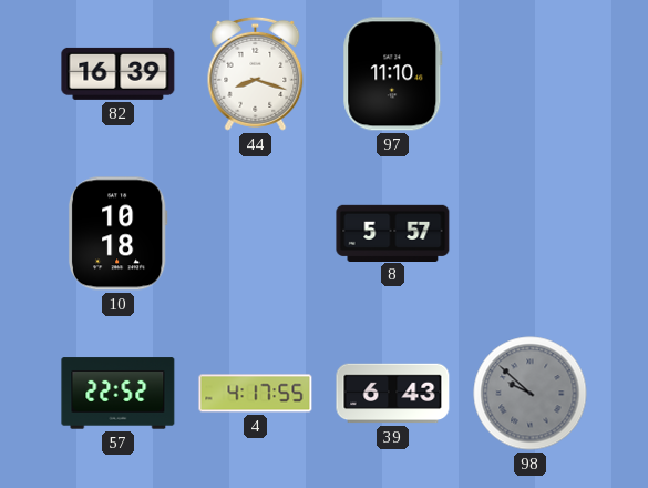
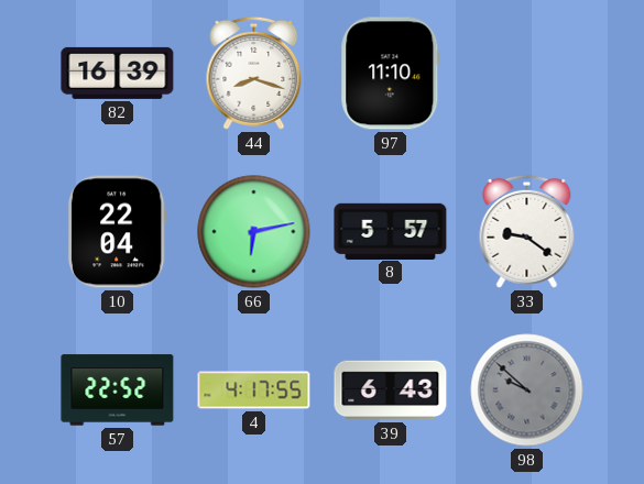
10: 10:18 -> 22:04 (117, 232)
66: none -> 6:13 (254, 232)
33: none -> 9:21 (527, 231)
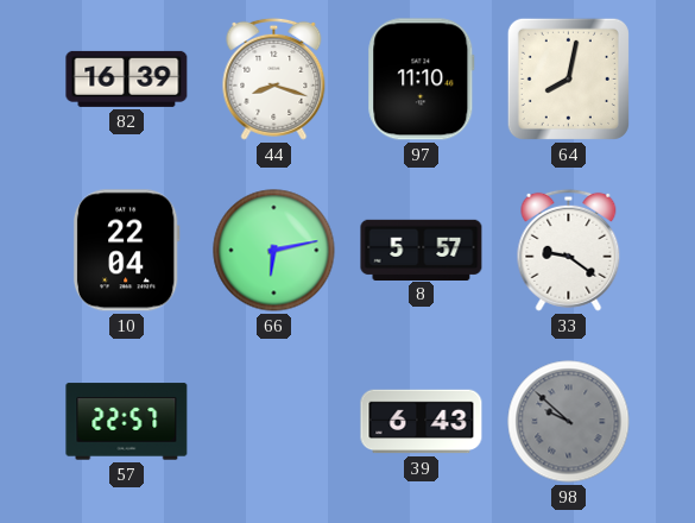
64: none -> 8:02 (568, 78)
57: 22:52 -> 22:57 (127, 422)
4: 4:17 -> none (254, 391)
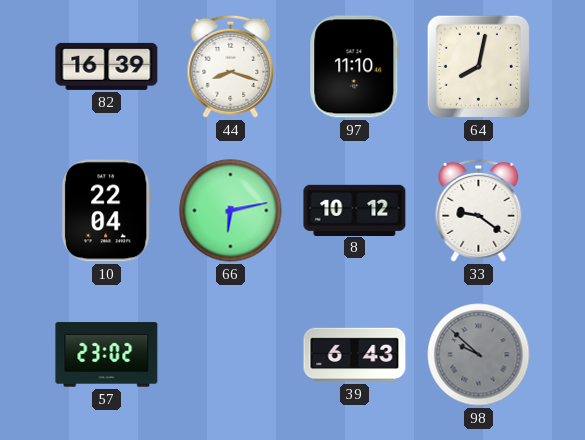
8: 5:57 -> 10:12 (355, 210)
57: 22:57 -> 23:02 (107, 355)
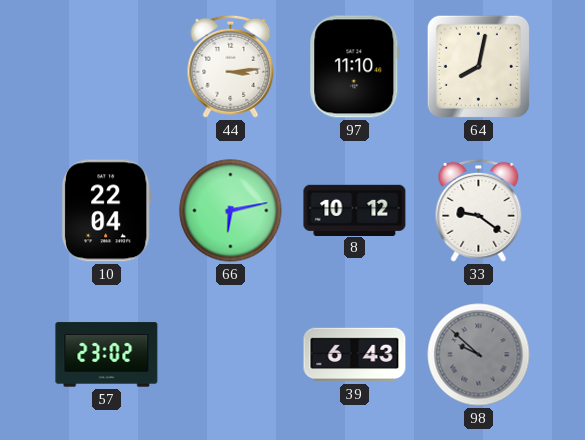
82: 16:39 -> none (107, 66)
44: 8:18 -> 3:14 (231, 66)
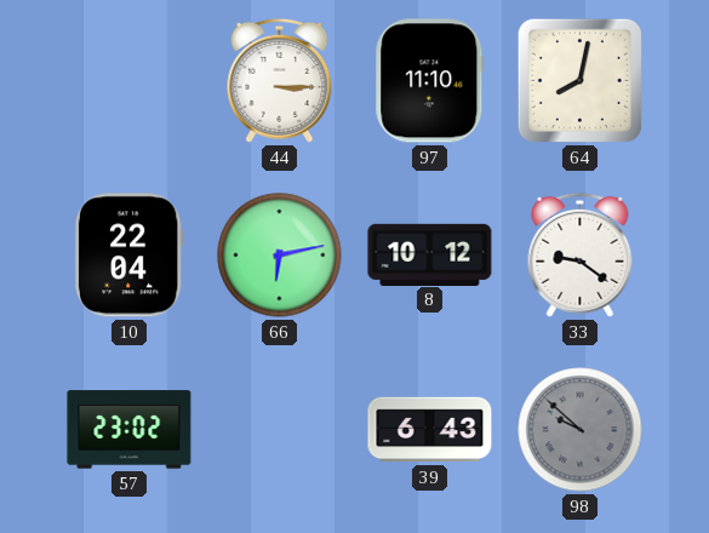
44: 3:14 -> 3:15 (280, 80)
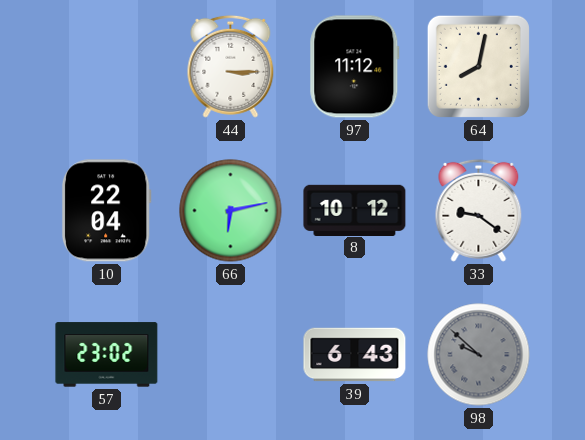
97: 11:10 -> 11:12 (355, 67)
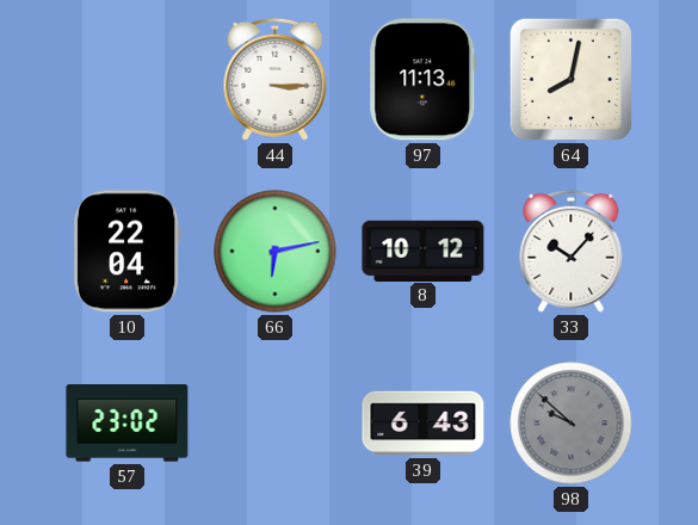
97: 11:12 -> 11:13 (424, 80)
33: 9:21 -> 10:07 (572, 251)
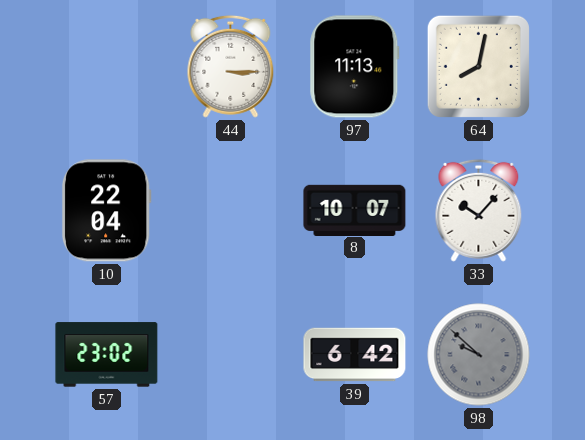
66: 6:13 -> none (276, 252)
8: 10:12 -> 10:07 (355, 210)
39: 6:43 -> 6:42 (355, 355)
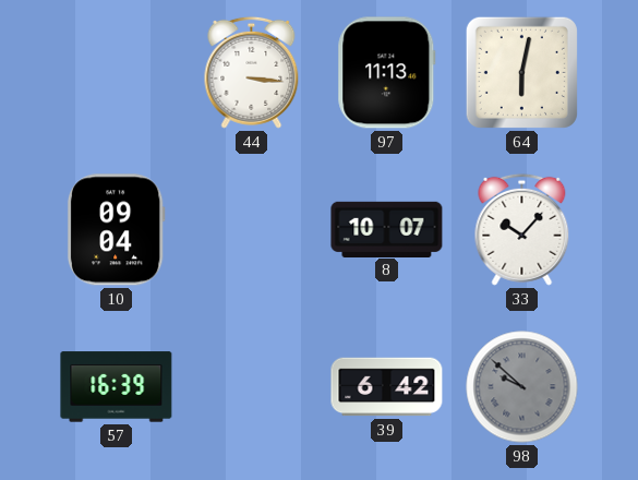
44: 3:15 -> 3:16 (252, 72)
64: 8:02 -> 6:02 (521, 72)
10: 22:04 -> 09:04 (116, 230)
57: 23:02 -> 16:39 (117, 387)
